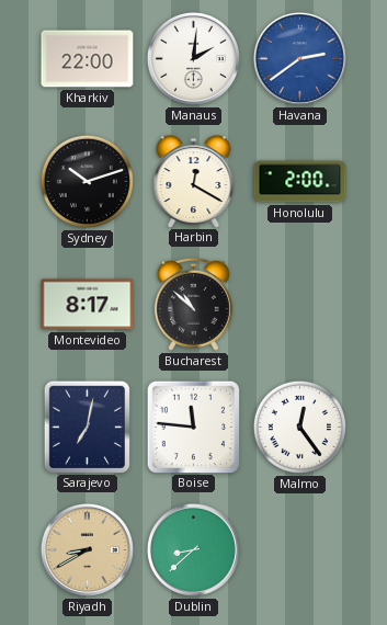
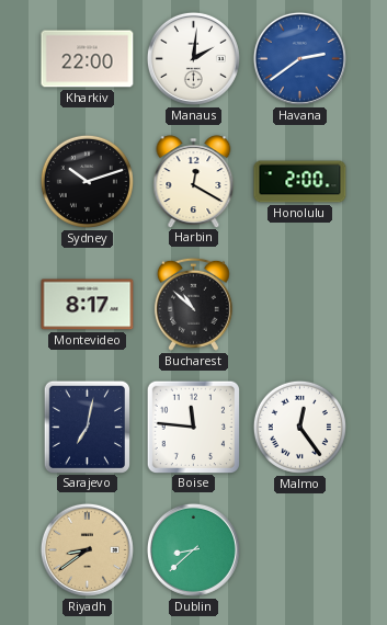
Riyadh: 8:40 -> 8:39 (87, 549)
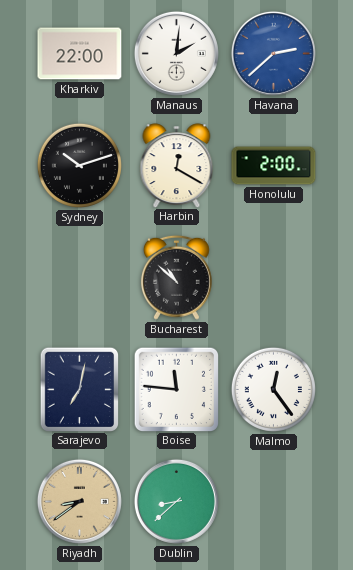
Havana: 2:39 -> 2:38 (273, 53)
Montevideo: 8:17 -> none (88, 305)
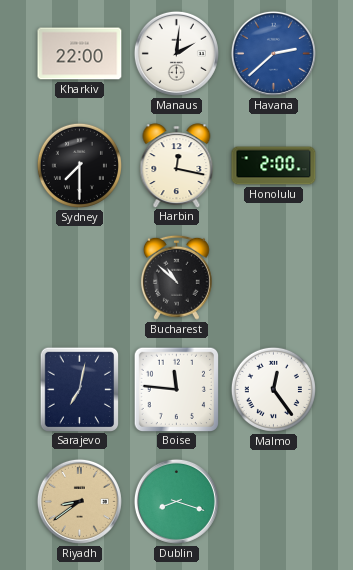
Sydney: 10:12 -> 7:30 (79, 165)
Harbin: 12:20 -> 12:17 (177, 165)
Dublin: 8:38 -> 8:18 (176, 501)
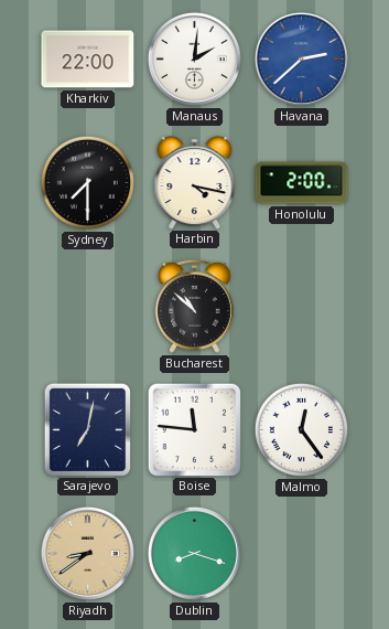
Harbin: 12:17 -> 4:17 (195, 182)
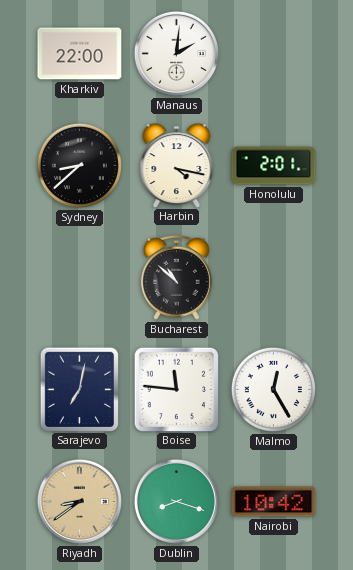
Havana: 2:38 -> none (301, 58)
Sydney: 7:30 -> 8:38 (79, 165)
Honolulu: 2:00 -> 2:01 (274, 166)
Malmo: 12:24 -> 12:25 (273, 389)
Nairobi: none -> 10:42 (274, 502)
